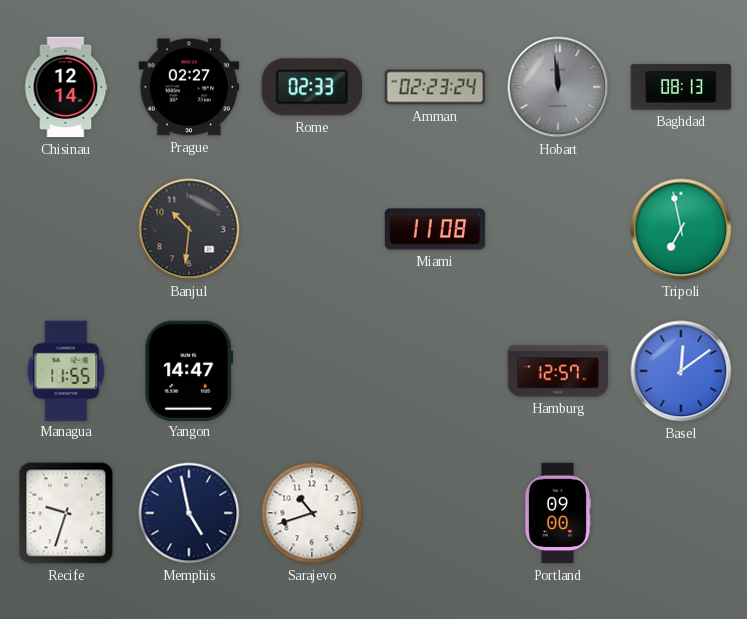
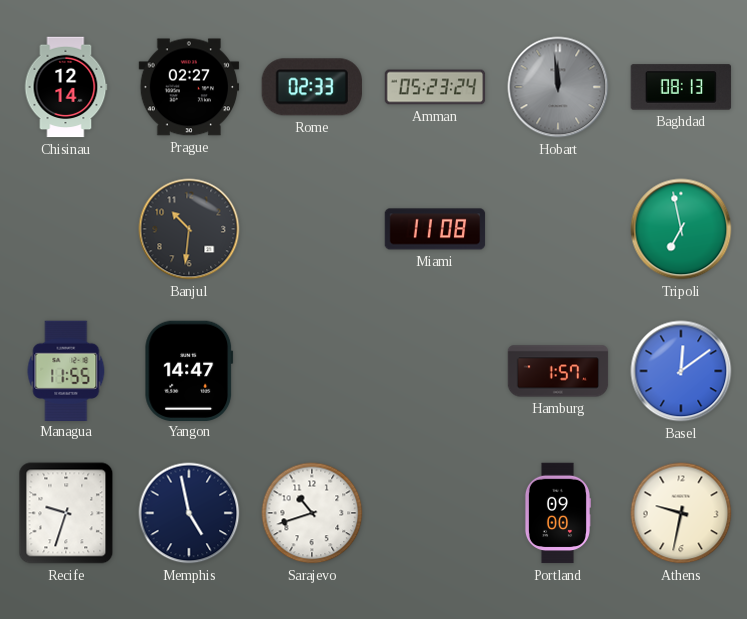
Amman: 02:23 -> 05:23 (435, 87)
Hamburg: 12:57 -> 1:57 (558, 371)
Athens: none -> 9:32 (681, 513)
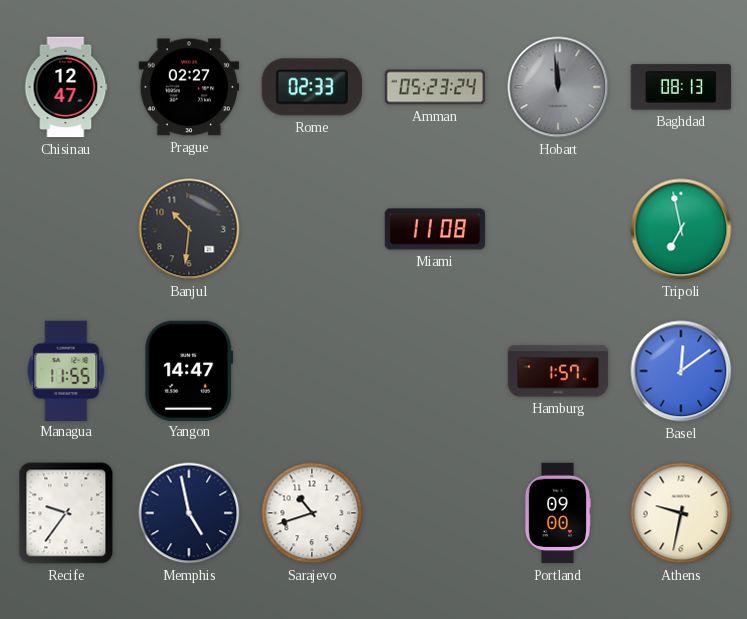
Chisinau: 12:14 -> 12:47 (66, 87)
Recife: 9:33 -> 9:36 (66, 513)
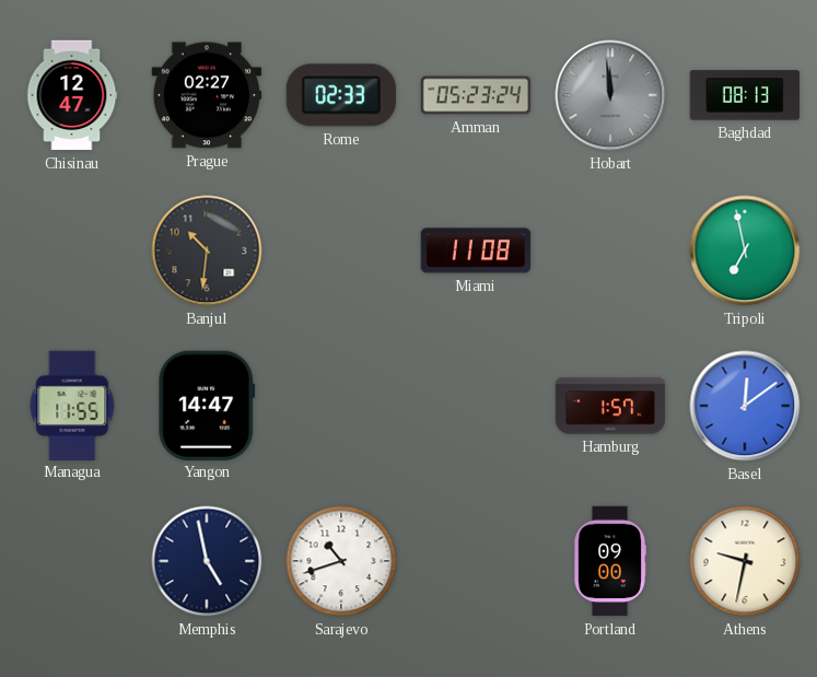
Recife: 9:36 -> none (66, 513)
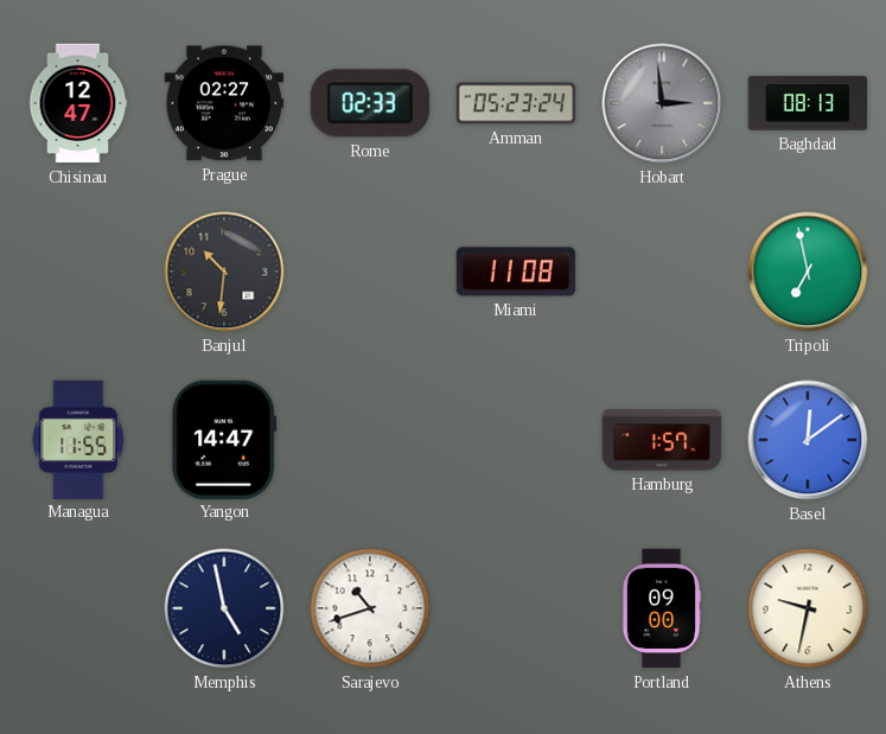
Hobart: 11:59 -> 2:59 (662, 103)
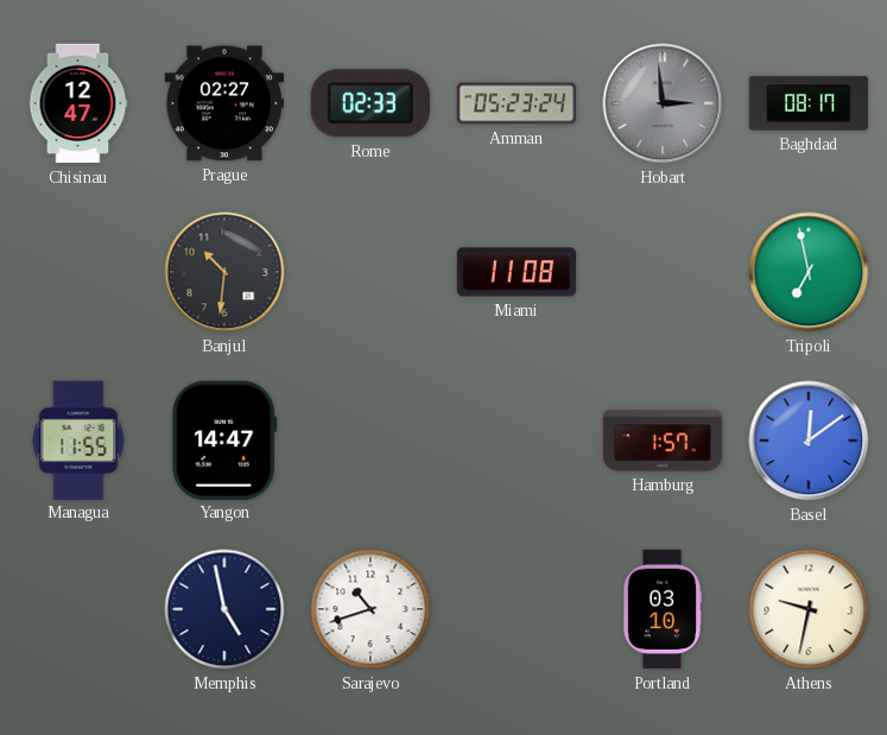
Baghdad: 08:13 -> 08:17 (809, 103)
Portland: 09:00 -> 03:10 (661, 609)
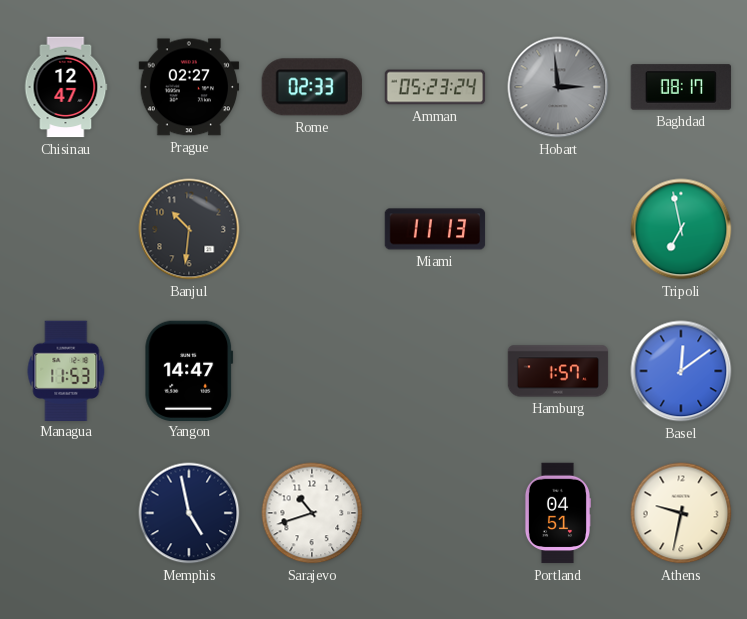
Miami: 11:08 -> 11:13 (435, 229)
Managua: 11:55 -> 11:53 (66, 370)
Portland: 03:10 -> 04:51 (557, 513)
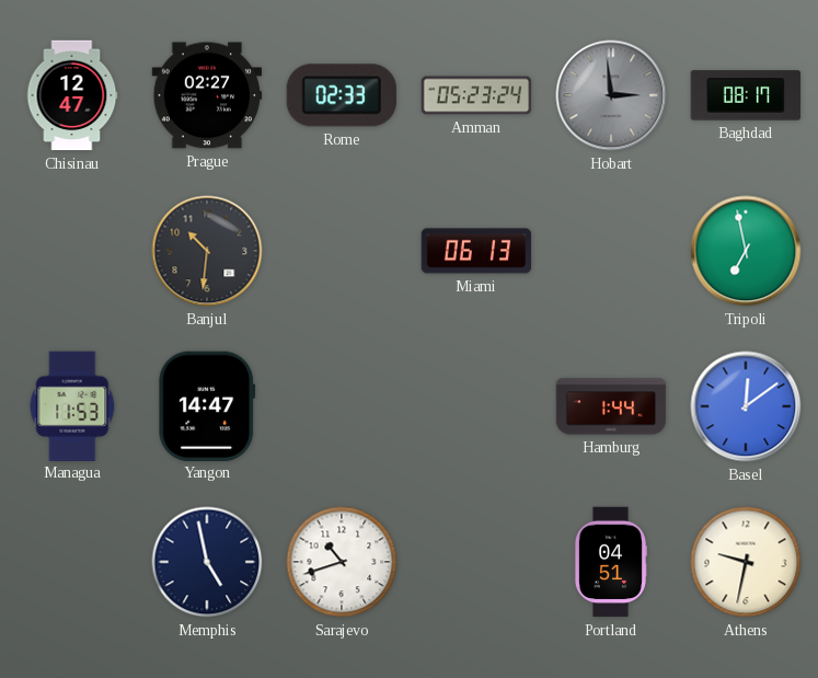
Miami: 11:13 -> 06:13 (476, 251)
Hamburg: 1:57 -> 1:44 (611, 406)
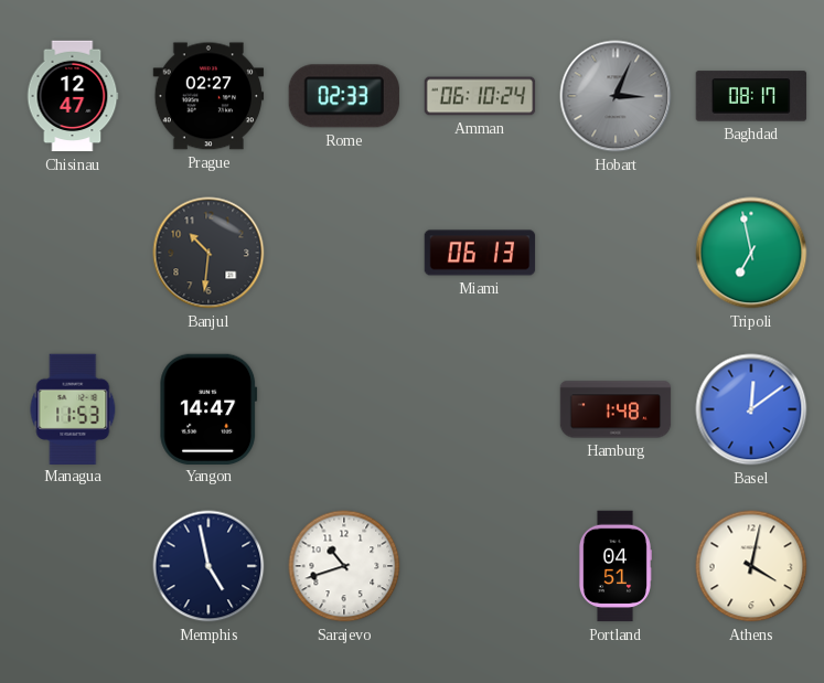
Amman: 05:23 -> 06:10 (480, 96)
Hobart: 2:59 -> 3:04 (616, 96)
Hamburg: 1:44 -> 1:48 (616, 409)
Athens: 9:32 -> 4:02 (751, 566)
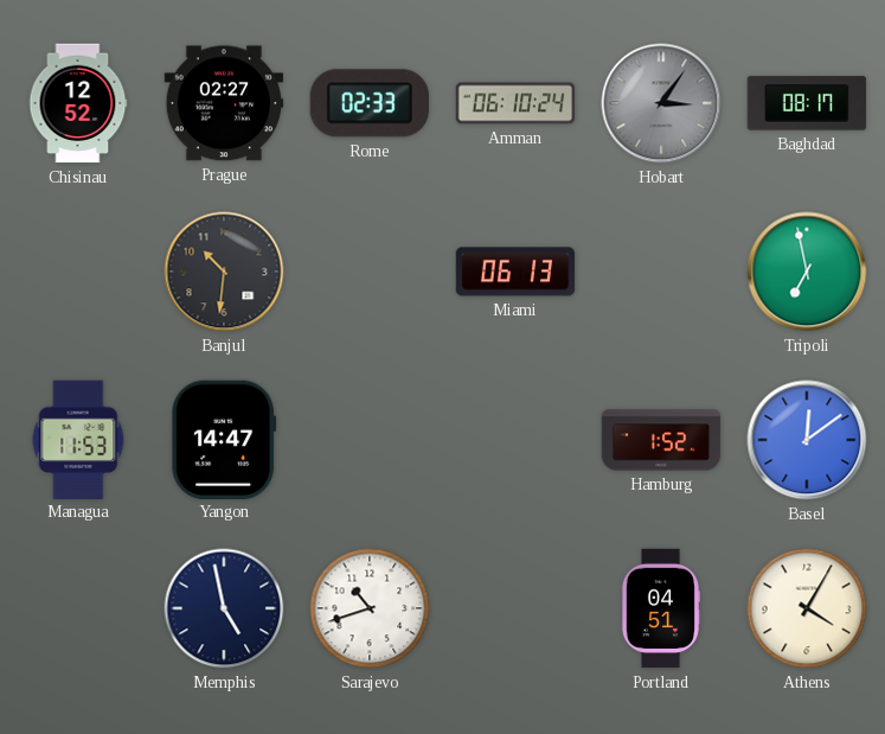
Chisinau: 12:47 -> 12:52 (78, 103)
Hobart: 3:04 -> 3:06 (661, 103)
Hamburg: 1:48 -> 1:52 (661, 440)
Athens: 4:02 -> 4:05 (807, 608)
